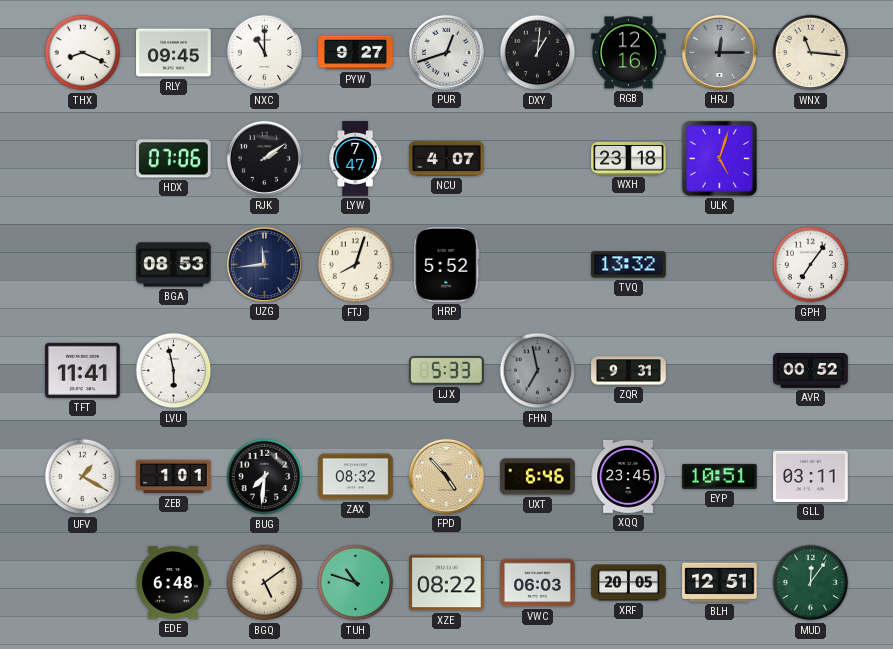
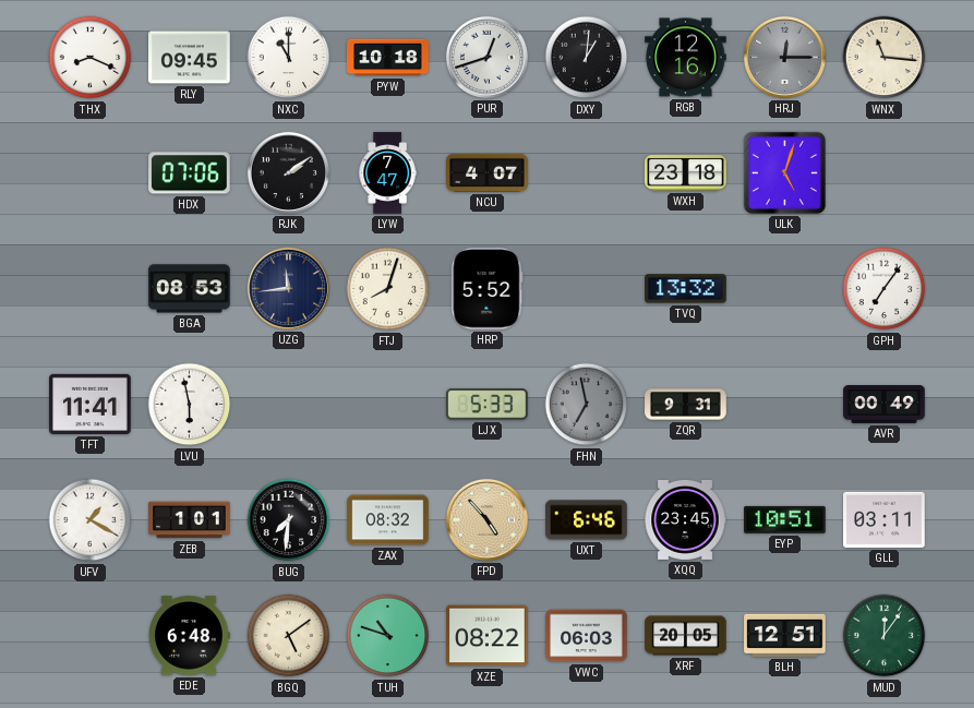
PYW: 9:27 -> 10:18 (388, 58)
AVR: 00:52 -> 00:49 (885, 405)
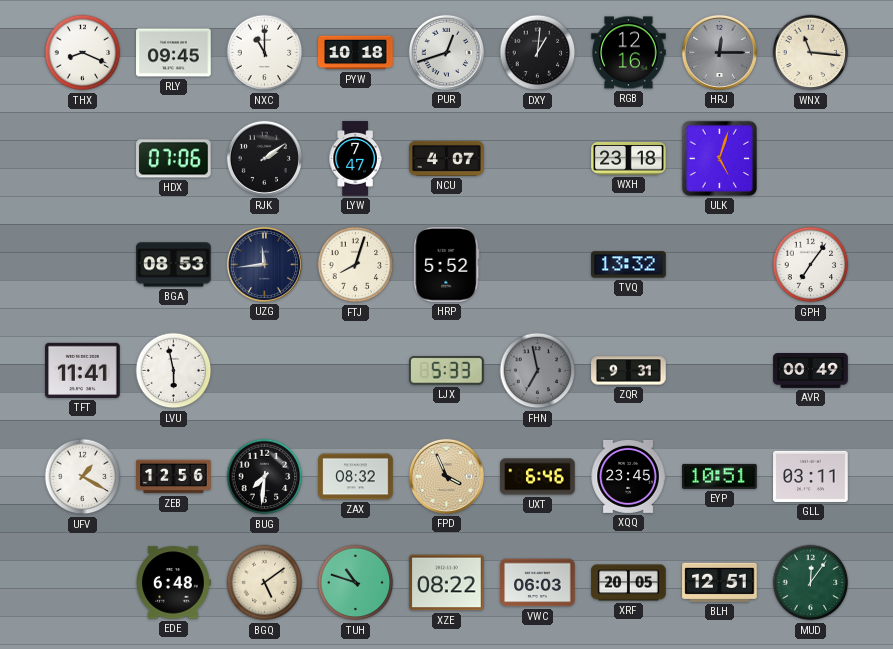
ZEB: 1:01 -> 12:56 (174, 477)
FPD: 4:53 -> 3:56 (446, 476)
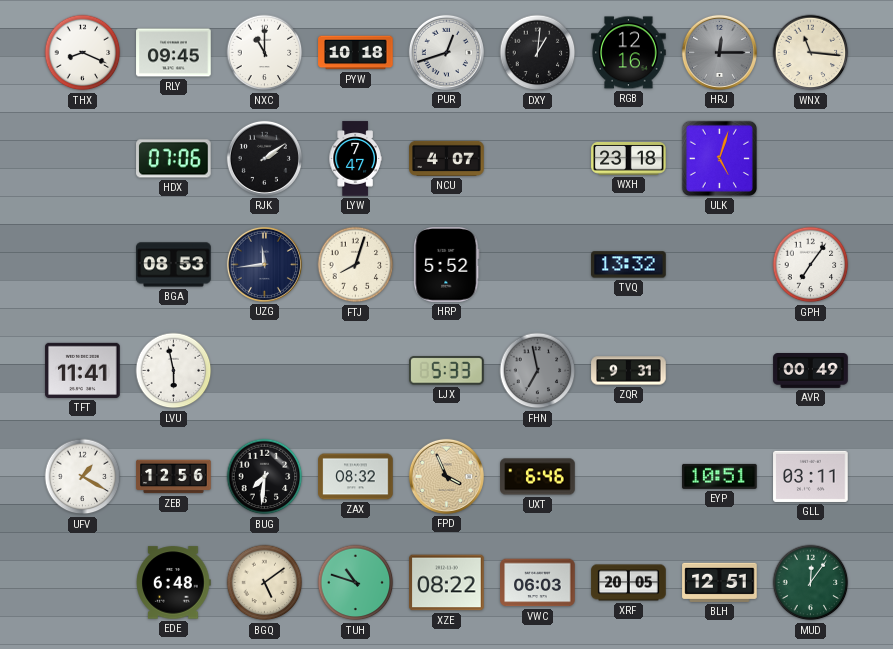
XQQ: 23:45 -> none (628, 476)
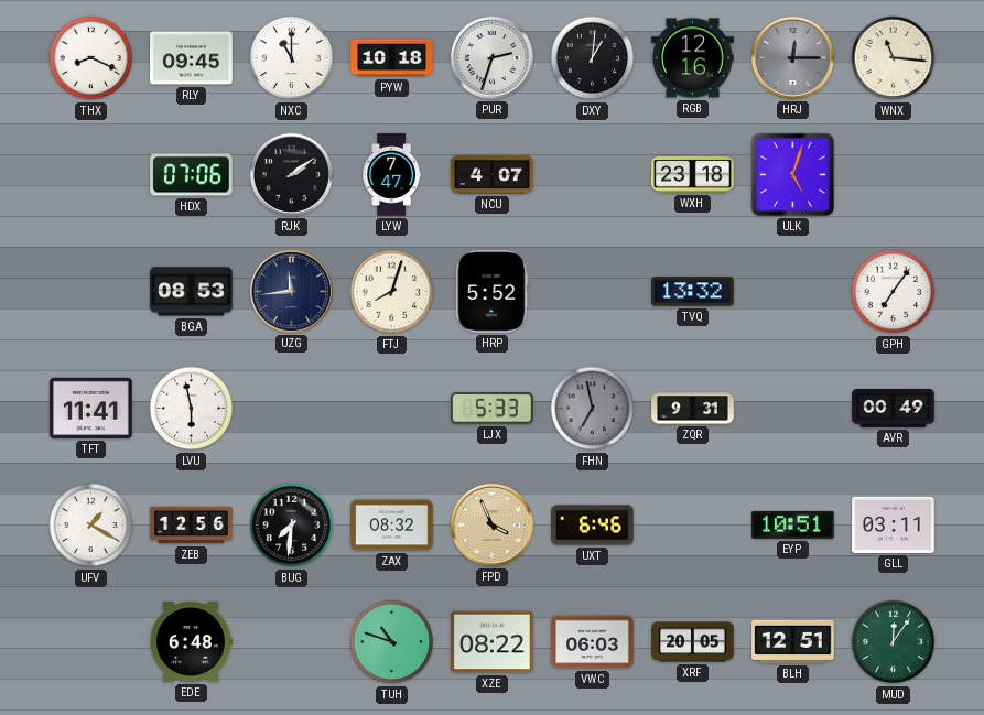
PUR: 12:42 -> 2:33 (491, 57)
BGQ: 5:09 -> none (265, 583)
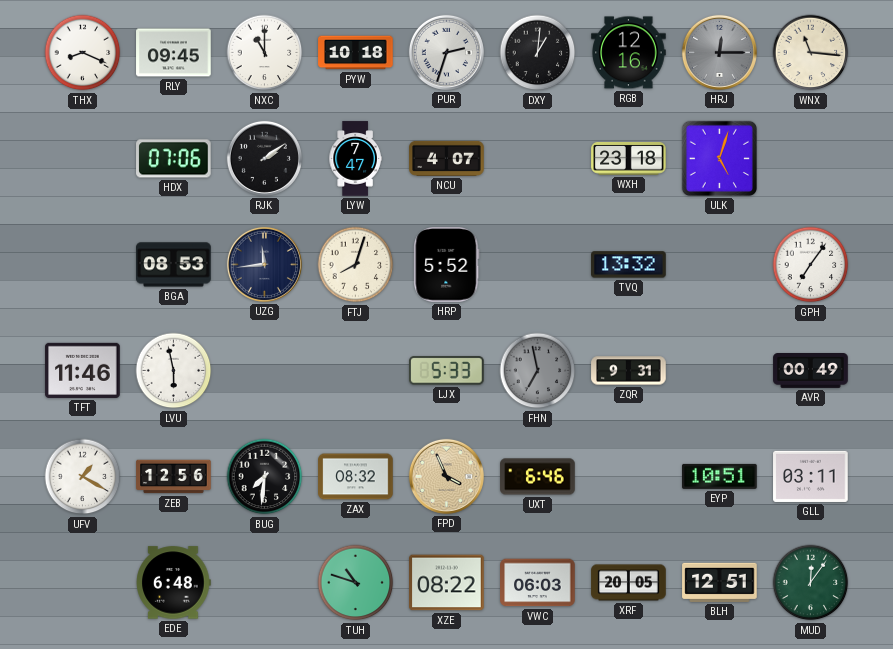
TFT: 11:41 -> 11:46 (83, 370)
